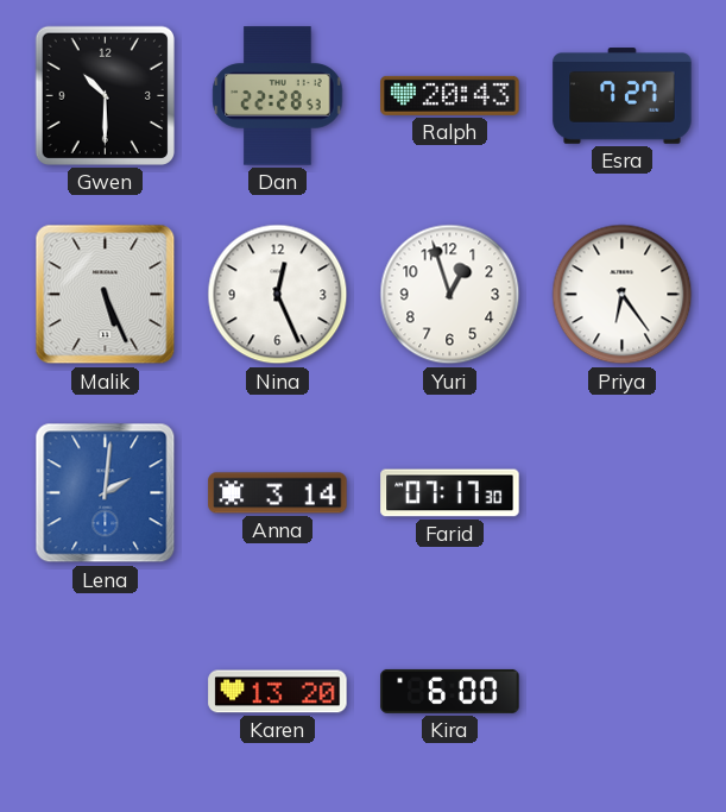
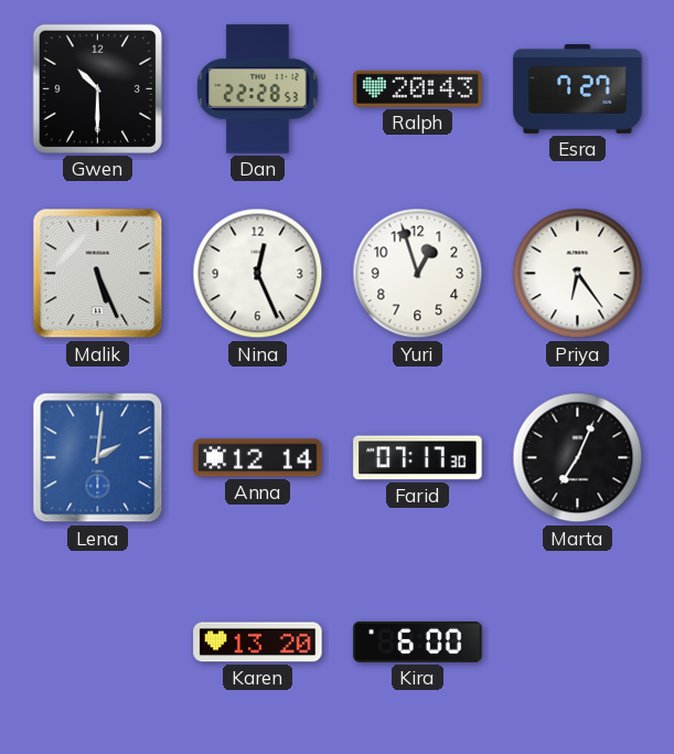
Anna: 3:14 -> 12:14 (258, 458)
Marta: none -> 7:04 (578, 458)
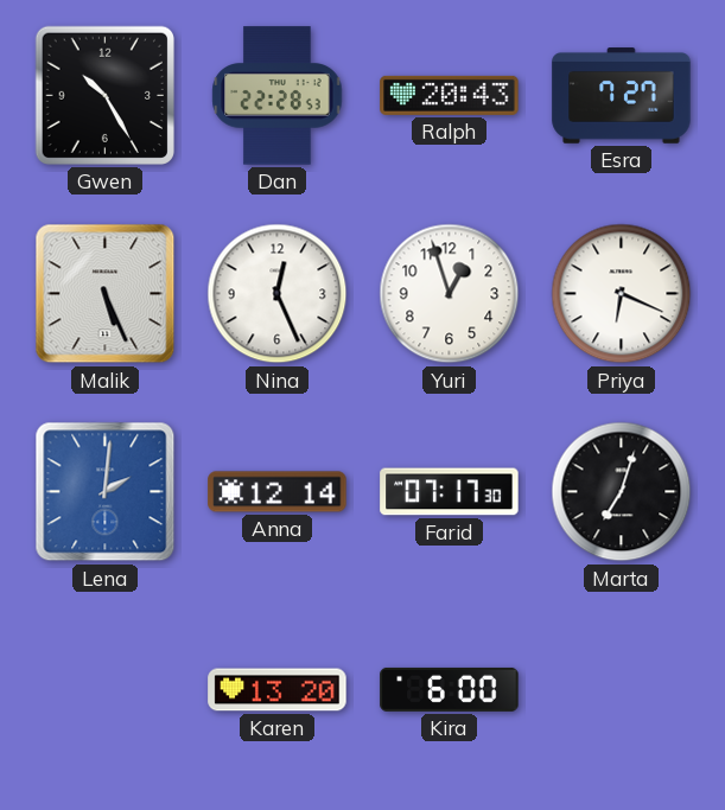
Gwen: 10:30 -> 10:25 (104, 95)
Priya: 6:24 -> 6:19 (622, 294)
Marta: 7:04 -> 7:03 (622, 492)
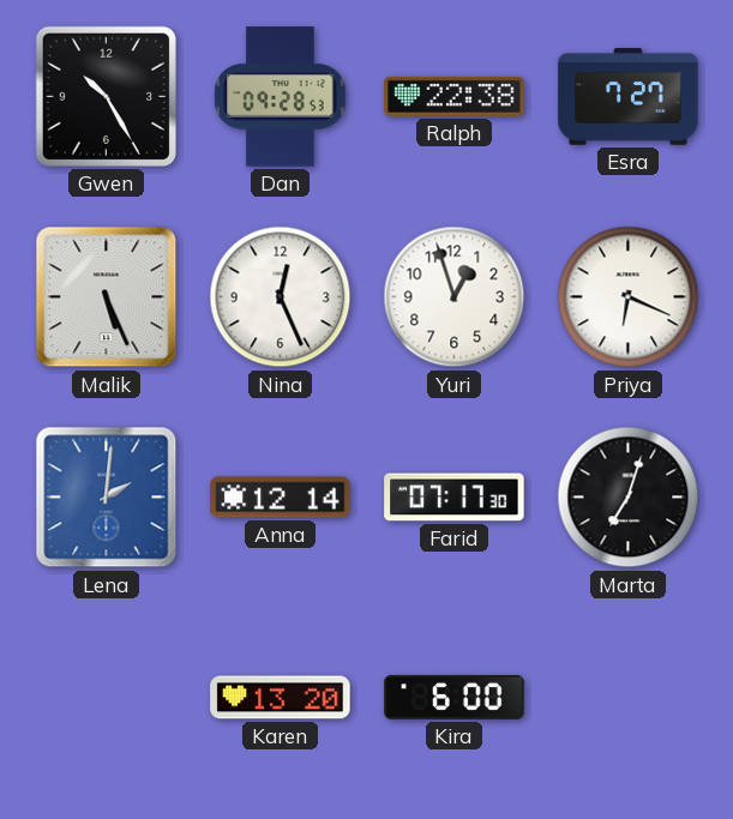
Dan: 22:28 -> 09:28 (281, 97)
Ralph: 20:43 -> 22:38 (455, 96)
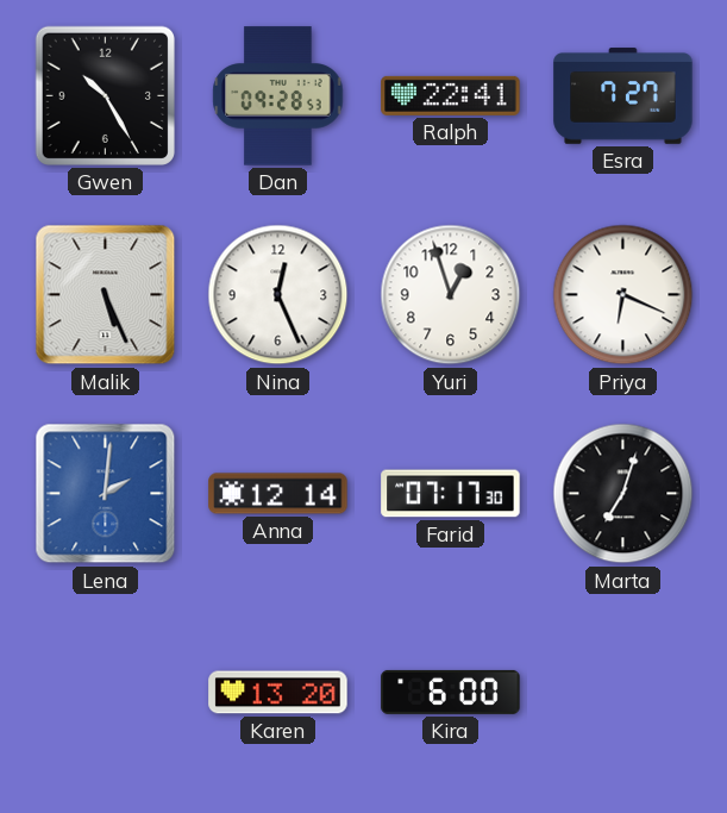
Ralph: 22:38 -> 22:41 (451, 95)
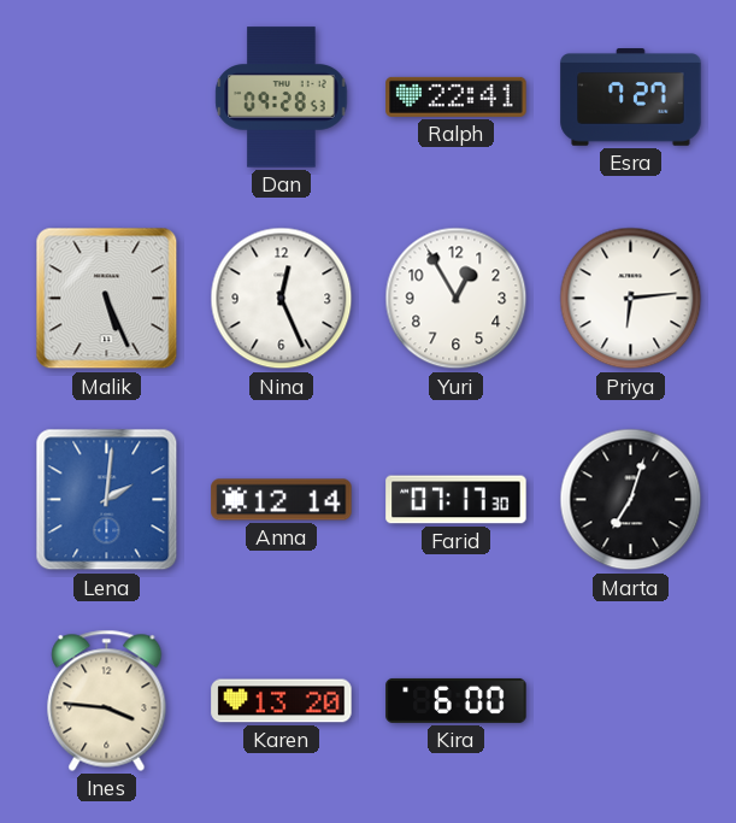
Gwen: 10:25 -> none (105, 95)
Yuri: 12:57 -> 12:55 (457, 299)
Priya: 6:19 -> 6:14 (631, 299)
Ines: none -> 3:46 (107, 700)
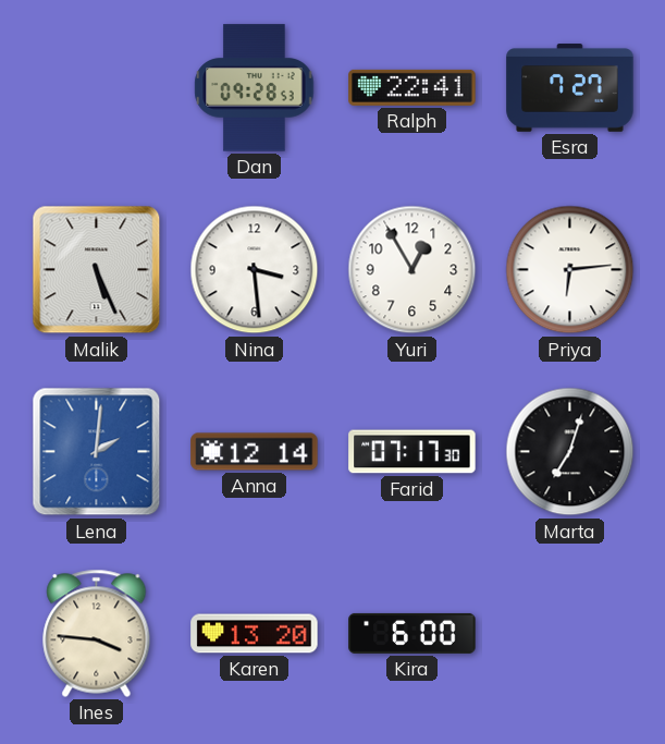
Nina: 12:26 -> 3:29 (255, 270)
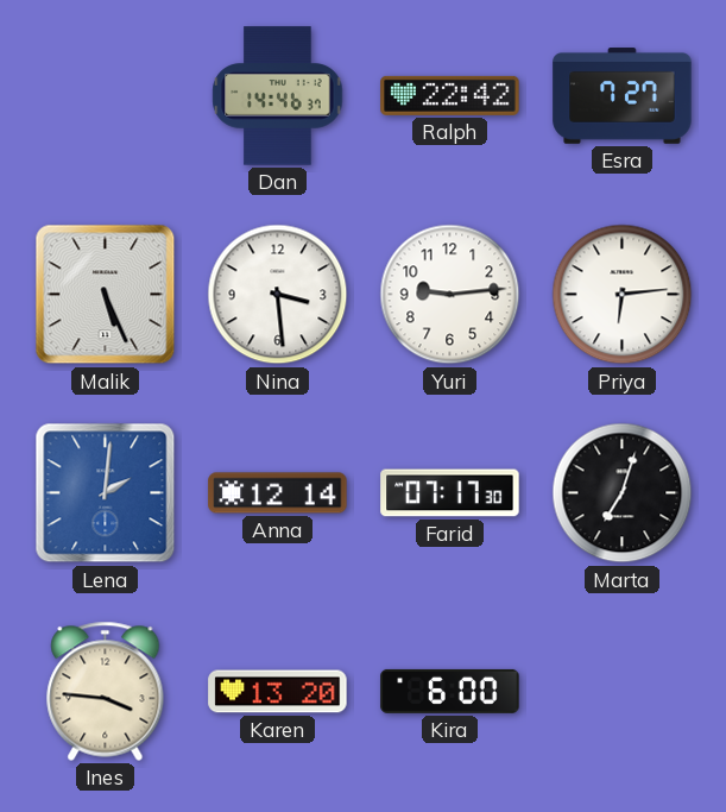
Dan: 09:28 -> 14:46 (278, 96)
Ralph: 22:41 -> 22:42 (450, 95)
Yuri: 12:55 -> 9:14 (450, 295)
